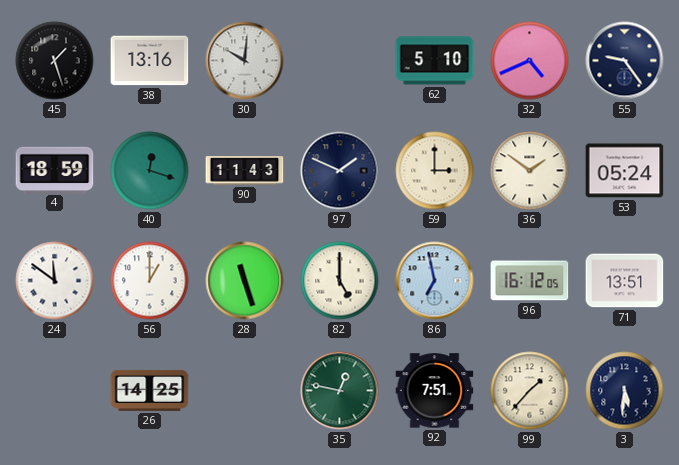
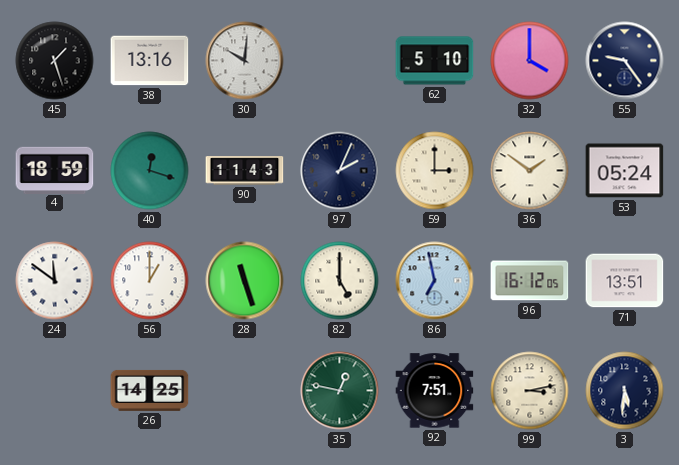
32: 4:41 -> 4:00 (530, 61)
97: 1:49 -> 2:04 (340, 171)
99: 1:37 -> 3:13 (530, 391)
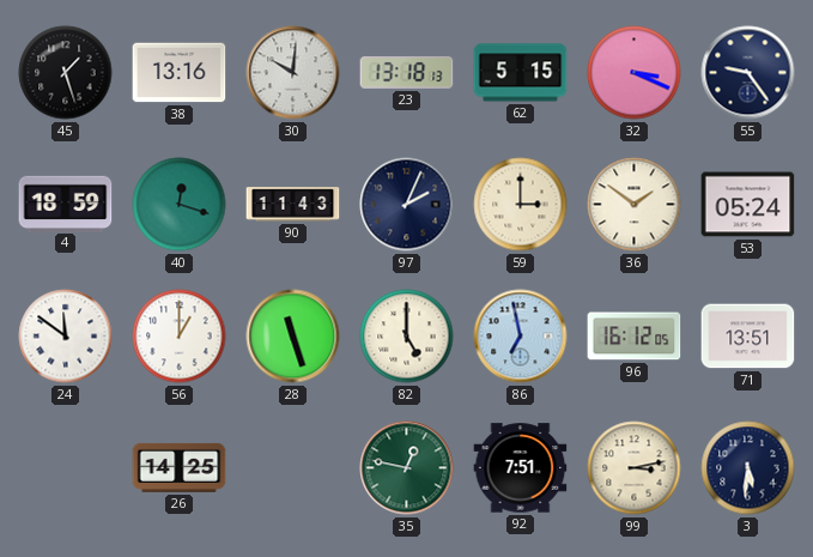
23: none -> 13:18 (407, 72)
62: 5:10 -> 5:15 (521, 73)
32: 4:00 -> 3:19 (635, 73)
